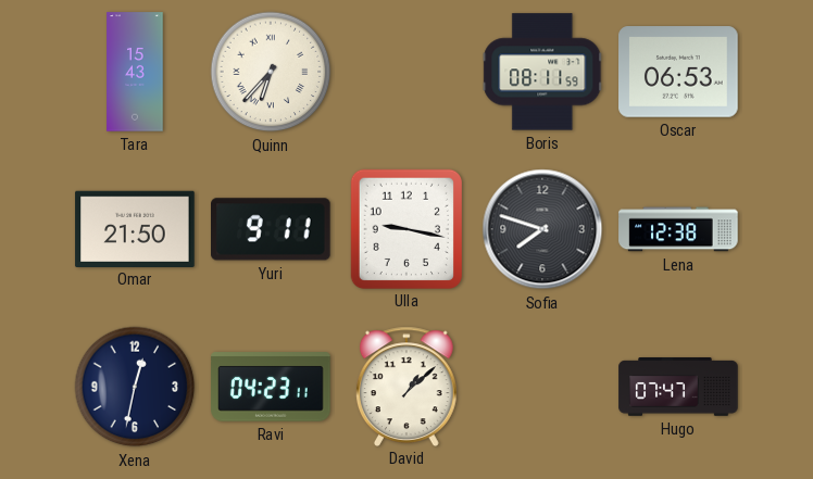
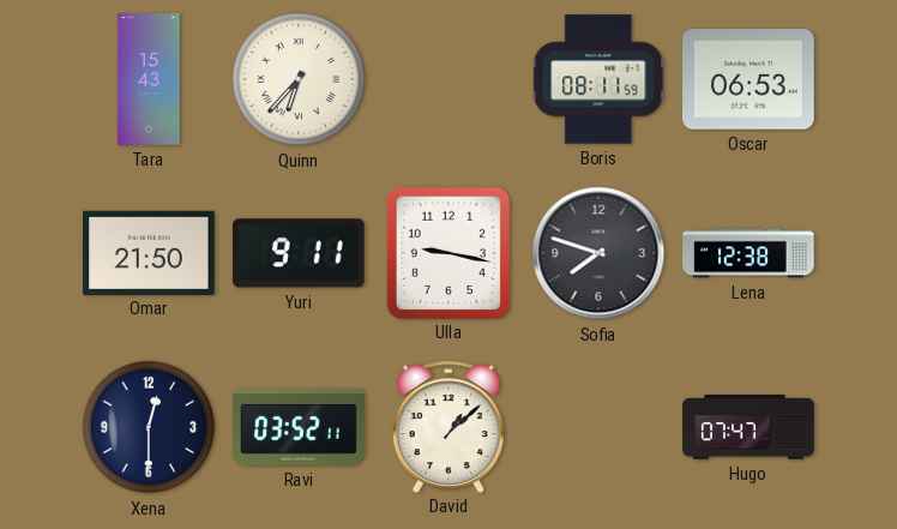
Xena: 12:32 -> 12:30 (149, 427)
Ravi: 04:23 -> 03:52 (299, 427)
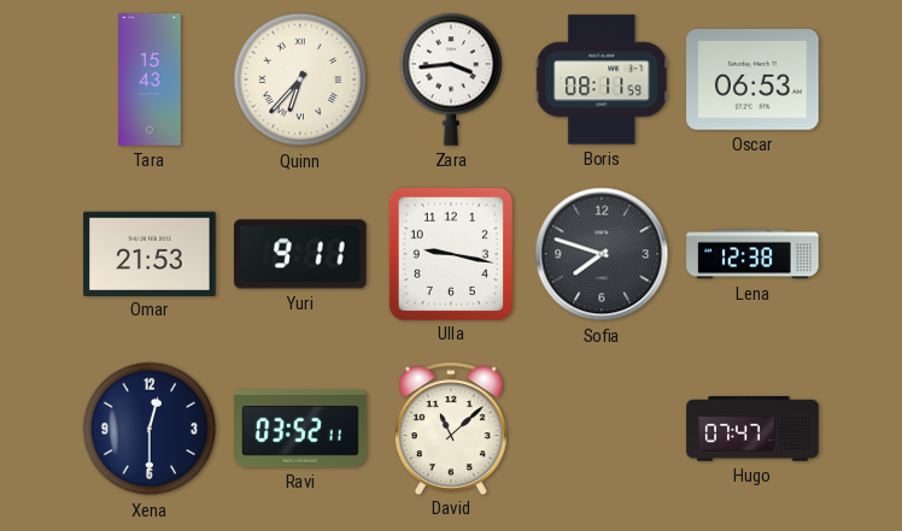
Zara: none -> 3:44 (451, 79)
Omar: 21:50 -> 21:53 (150, 253)
David: 1:08 -> 11:08 (451, 427)
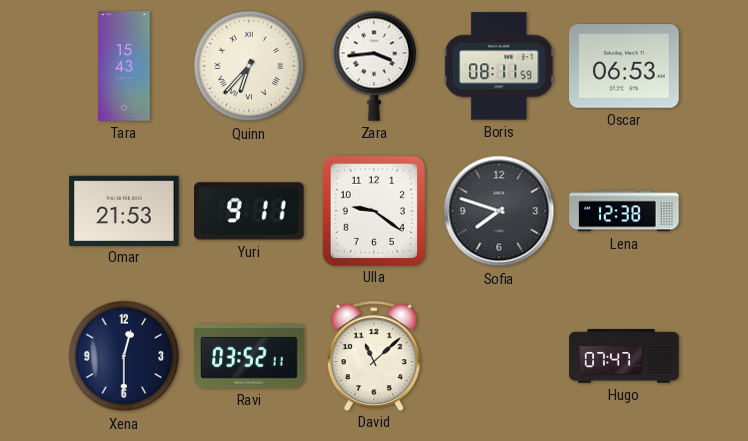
Ulla: 9:17 -> 9:21 (373, 210)
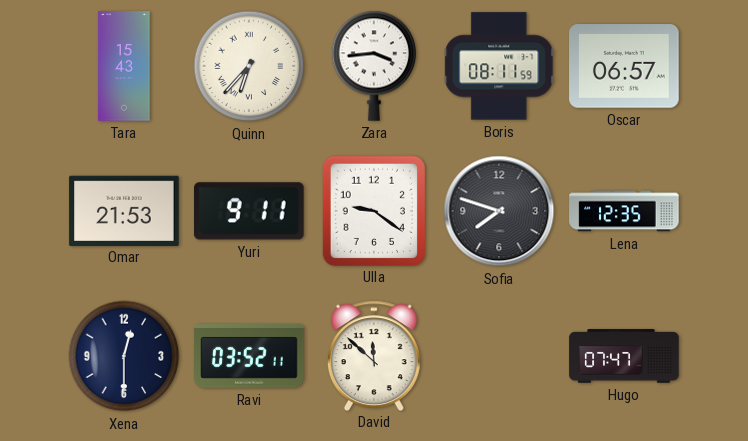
Oscar: 06:53 -> 06:57 (624, 66)
Lena: 12:38 -> 12:35 (624, 211)
David: 11:08 -> 11:52 (374, 355)
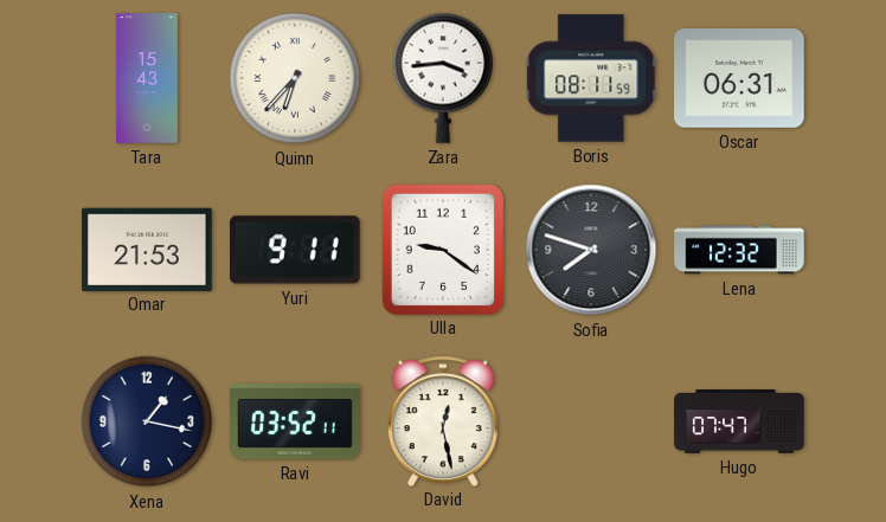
Oscar: 06:57 -> 06:31 (739, 78)
Lena: 12:35 -> 12:32 (739, 250)
Xena: 12:30 -> 1:17 (147, 421)
David: 11:52 -> 12:28 (443, 420)
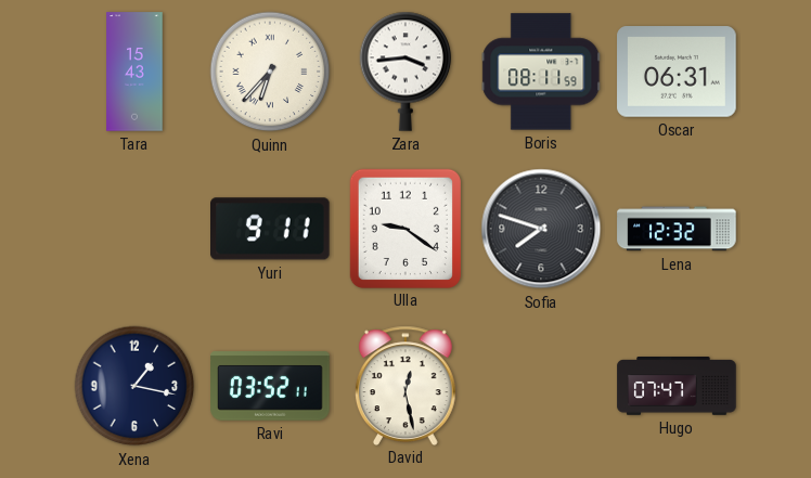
Omar: 21:53 -> none (147, 249)
